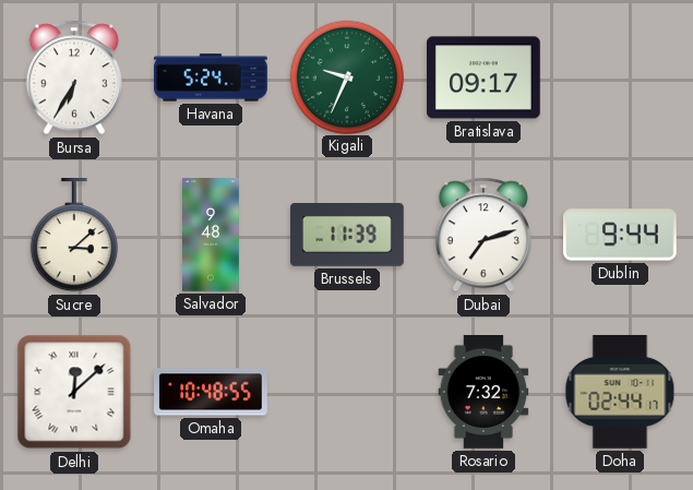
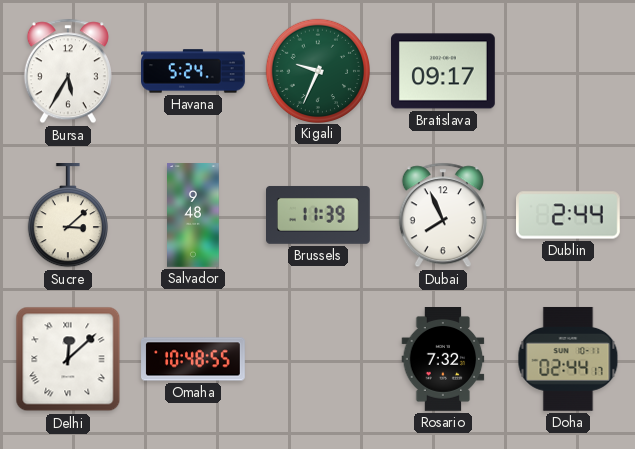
Bursa: 6:35 -> 5:35 (68, 71)
Dubai: 7:12 -> 7:56 (443, 215)
Dublin: 9:44 -> 2:44 (569, 215)
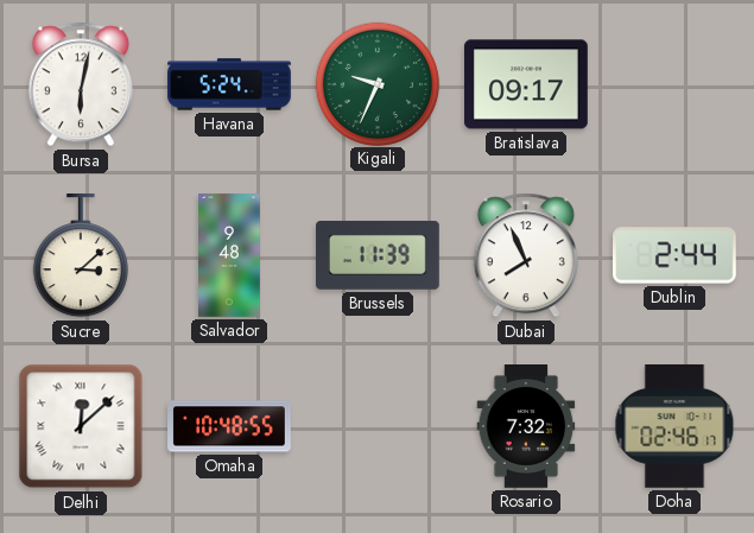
Bursa: 5:35 -> 6:02 (81, 84)
Doha: 02:44 -> 02:46 (674, 426)
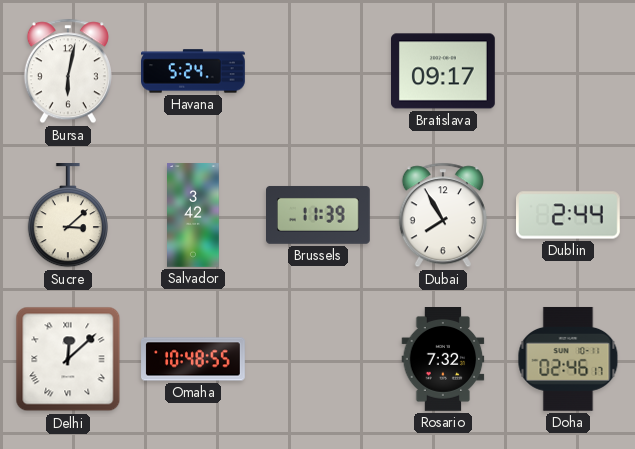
Kigali: 9:34 -> none (376, 83)
Salvador: 9:48 -> 3:42 (194, 215)
Dubai: 7:56 -> 7:55 (443, 215)
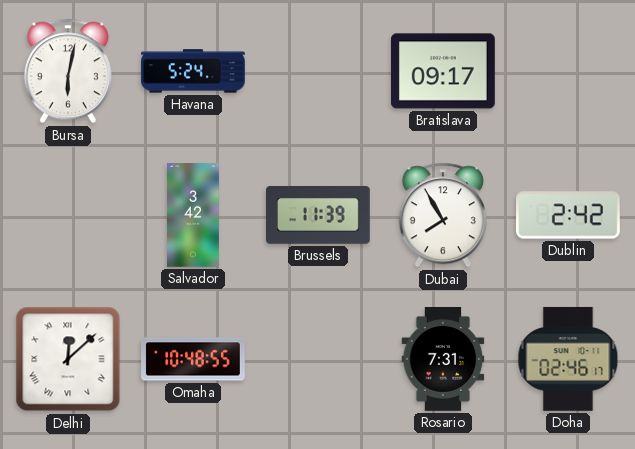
Sucre: 3:08 -> none (68, 216)
Dublin: 2:44 -> 2:42 (569, 215)
Rosario: 7:32 -> 7:31 (443, 360)
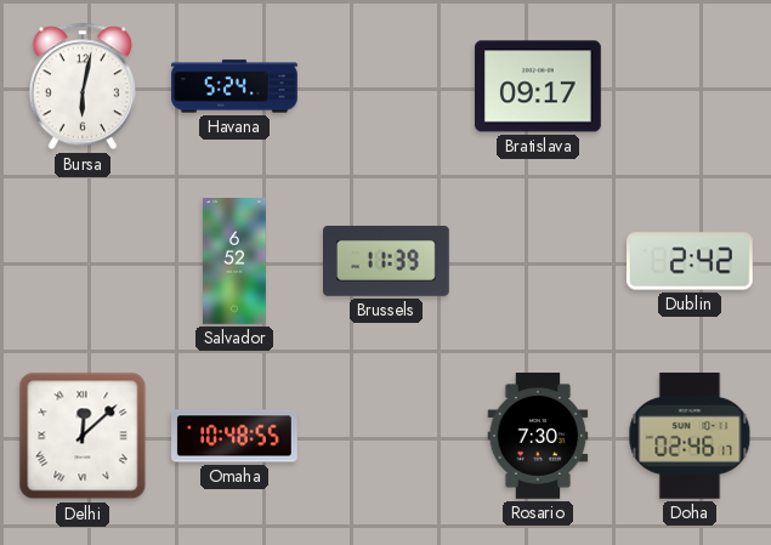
Salvador: 3:42 -> 6:52 (236, 261)
Dubai: 7:55 -> none (443, 215)
Rosario: 7:31 -> 7:30 (538, 437)
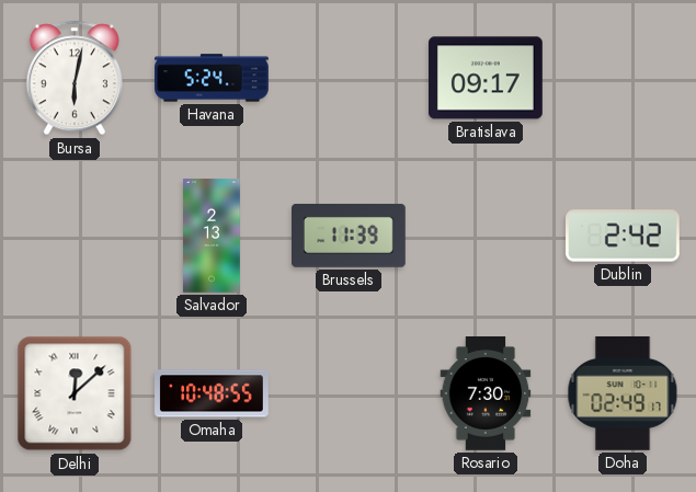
Salvador: 6:52 -> 2:13 (213, 236)
Doha: 02:46 -> 02:49 (623, 393)
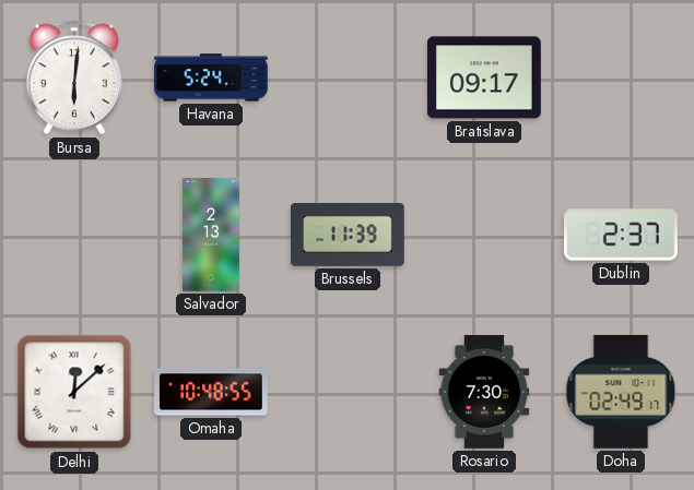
Bursa: 6:02 -> 6:01 (74, 77)
Dublin: 2:42 -> 2:37 (622, 235)
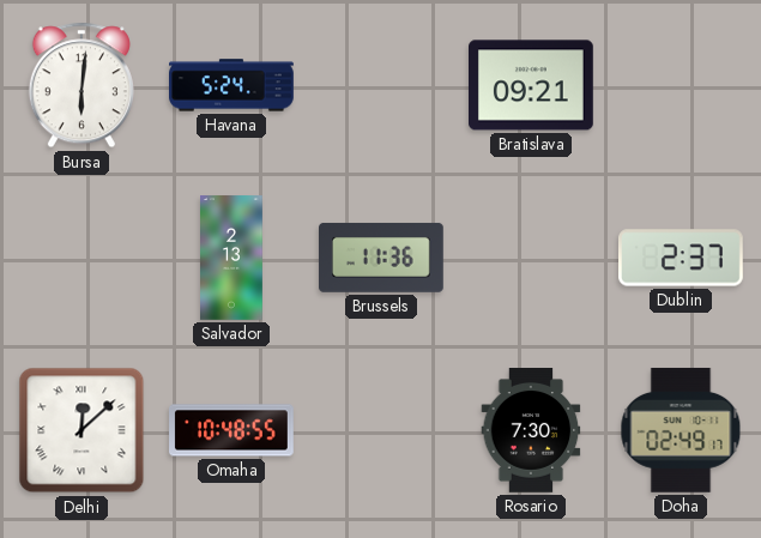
Bratislava: 09:17 -> 09:21 (532, 85)
Brussels: 11:39 -> 11:36 (382, 258)
